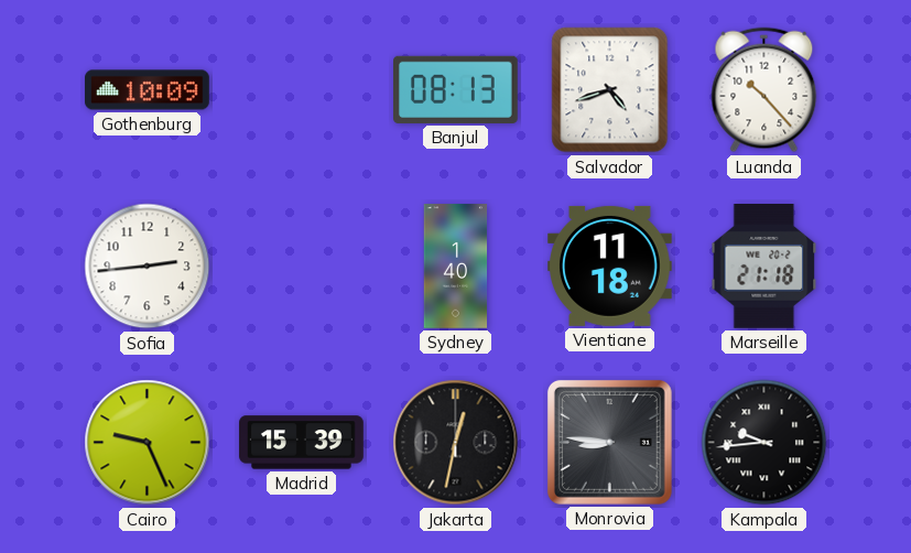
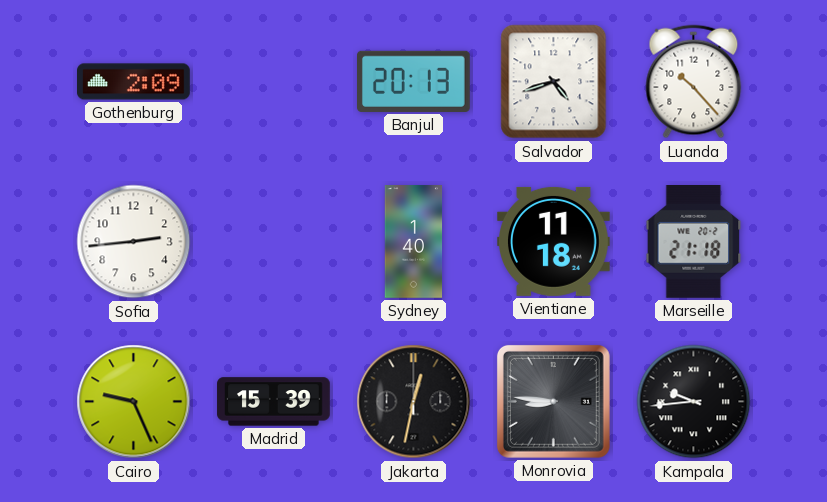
Gothenburg: 10:09 -> 2:09 (134, 82)
Banjul: 08:13 -> 20:13 (414, 81)
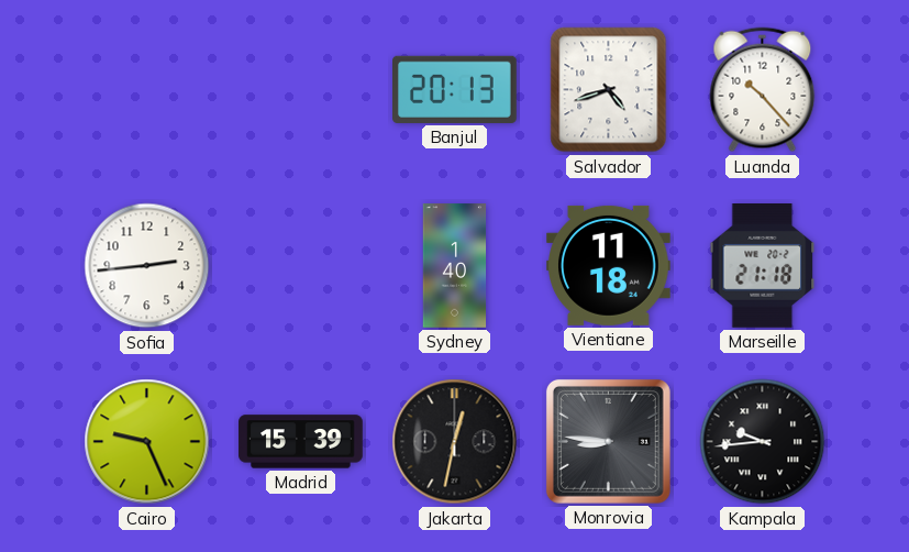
Gothenburg: 2:09 -> none (134, 82)
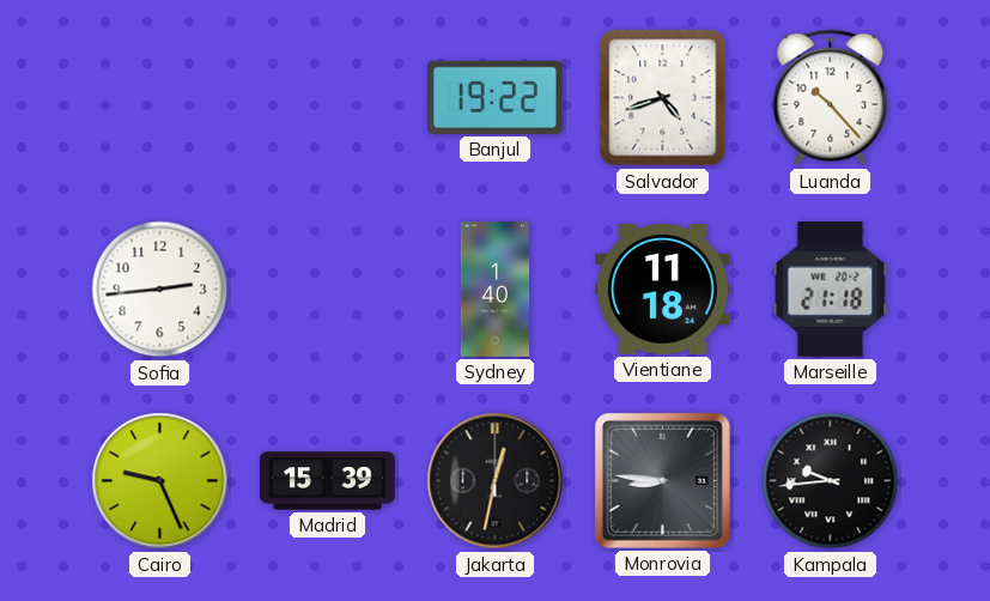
Banjul: 20:13 -> 19:22 (496, 97)
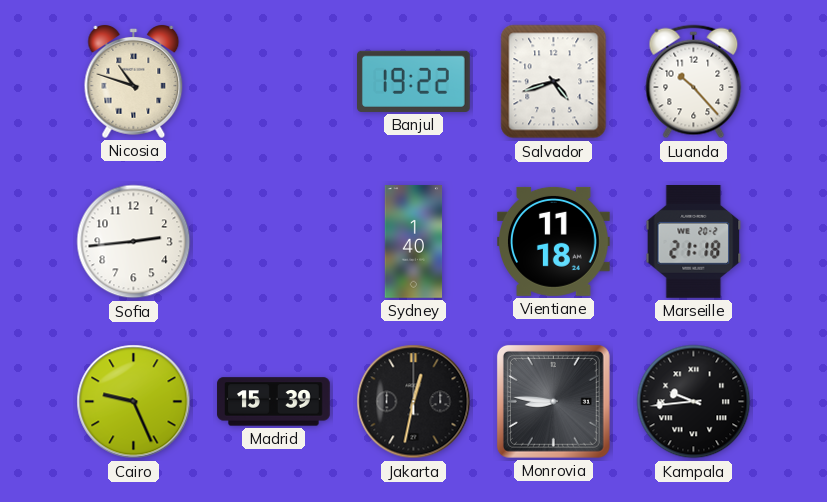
Nicosia: none -> 10:48 (134, 82)
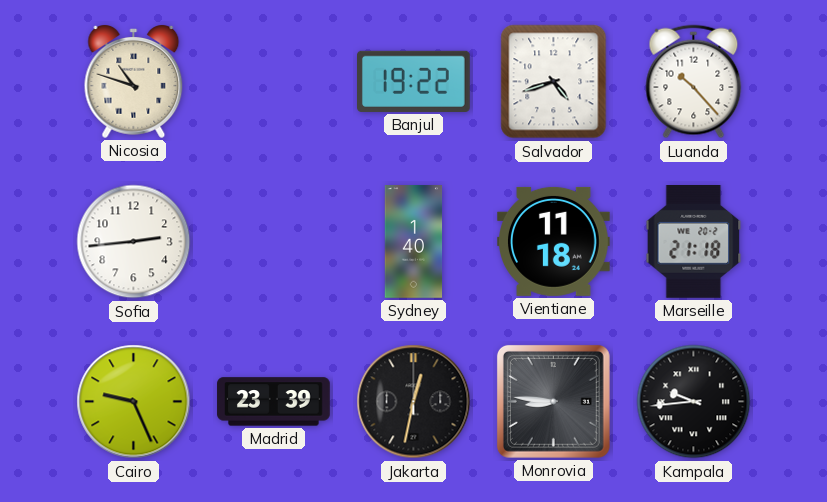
Madrid: 15:39 -> 23:39 (274, 402)
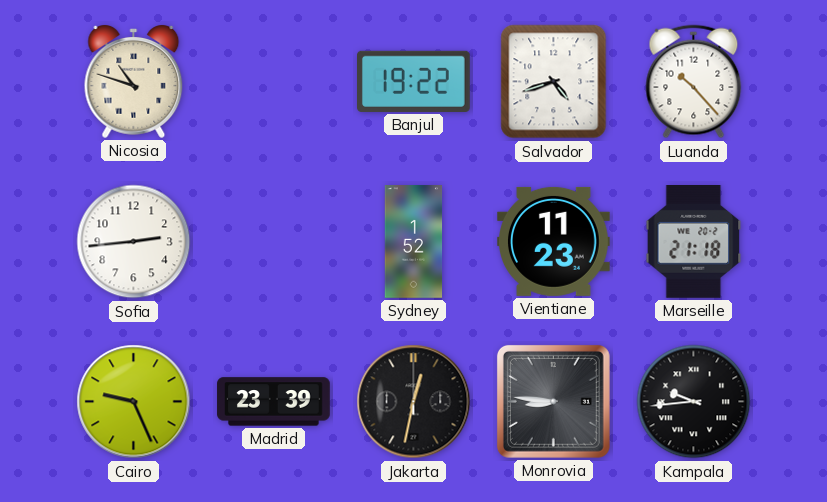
Sydney: 1:40 -> 1:52 (414, 242)
Vientiane: 11:18 -> 11:23 (554, 241)
